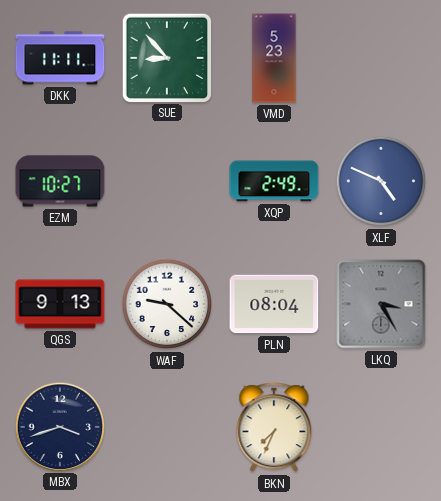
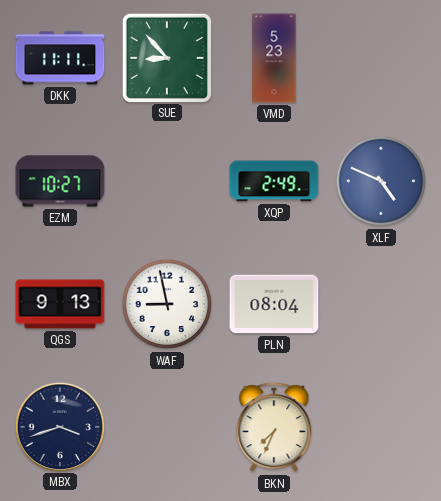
WAF: 9:22 -> 8:58 (167, 304)
LKQ: 3:25 -> none (381, 304)
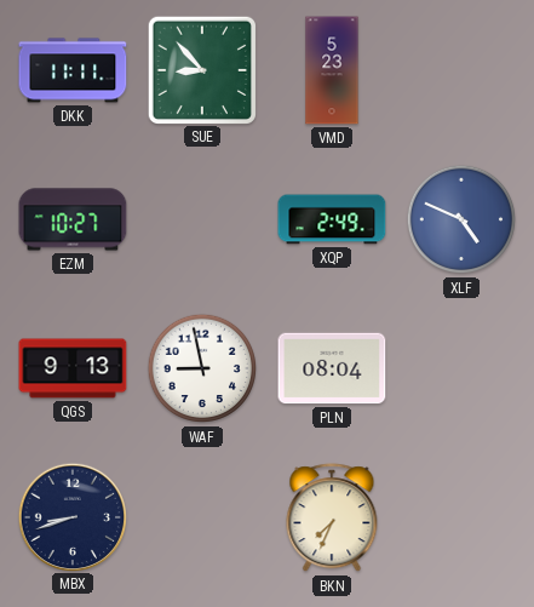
MBX: 3:42 -> 8:42 (71, 516)
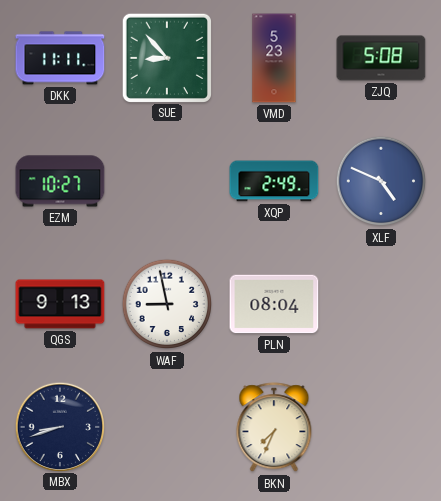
ZJQ: none -> 5:08 (381, 58)
